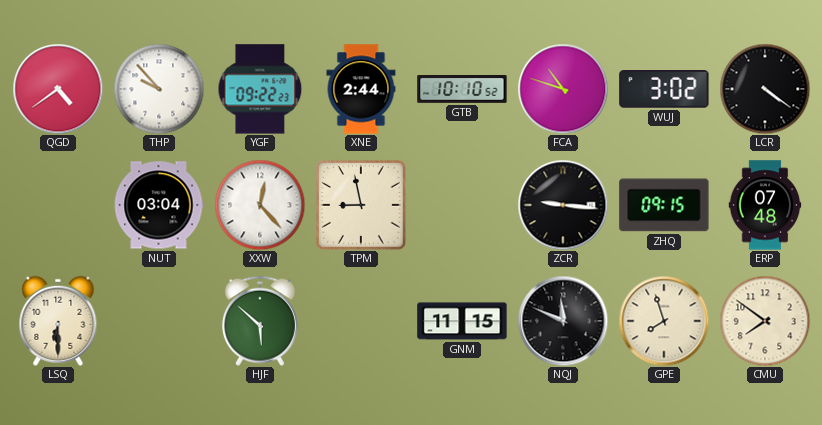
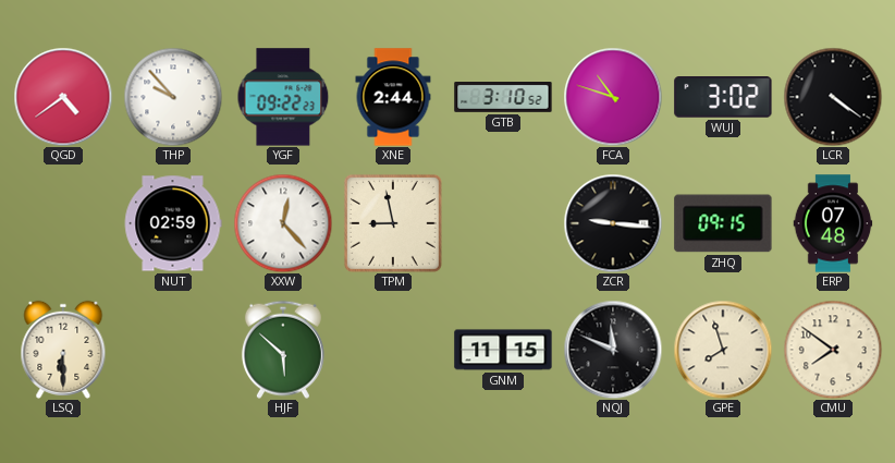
GTB: 10:10 -> 3:10 (503, 97)
NUT: 03:04 -> 02:59 (173, 223)
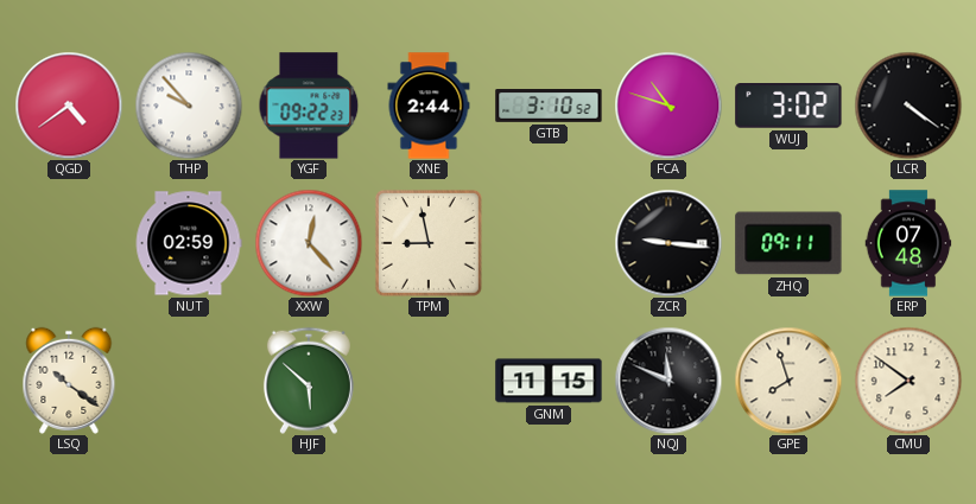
ZHQ: 09:15 -> 09:11 (788, 243)
LSQ: 6:30 -> 10:21 (69, 381)
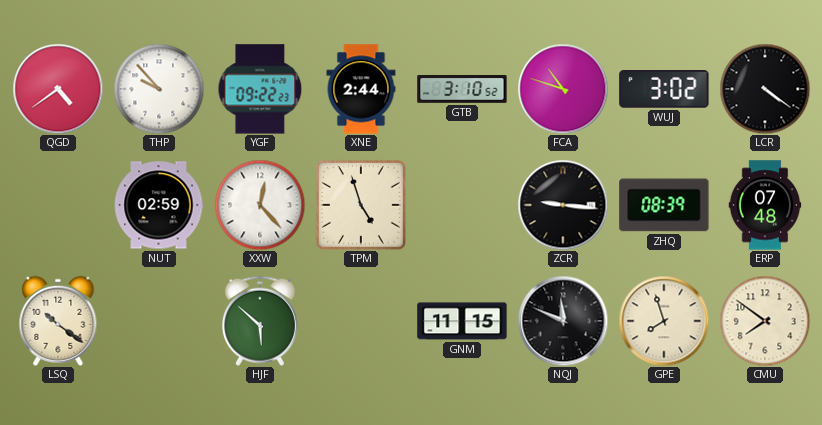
TPM: 8:58 -> 4:57 (361, 205)
ZHQ: 09:11 -> 08:39 (664, 205)
